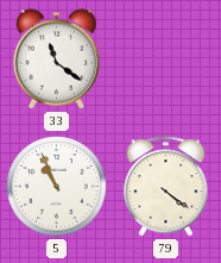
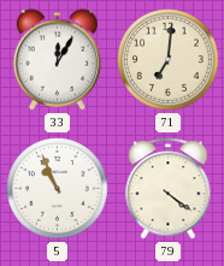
33: 11:21 -> 12:05 (58, 60)
71: none -> 7:01 (169, 60)
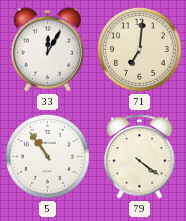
5: 10:56 -> 10:54 (48, 157)
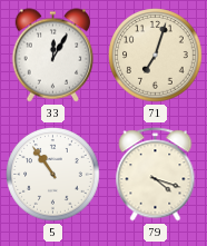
71: 7:01 -> 7:03 (156, 56)
79: 4:21 -> 4:18 (156, 175)
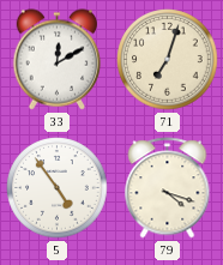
33: 12:05 -> 12:10 (58, 60)
5: 10:54 -> 4:54 (58, 188)
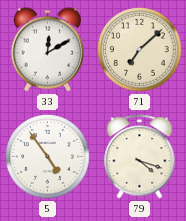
71: 7:03 -> 7:08 (140, 50)
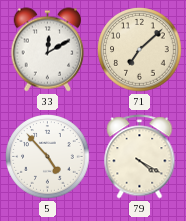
5: 4:54 -> 4:53 (48, 157)
79: 4:18 -> 4:20 (140, 157)
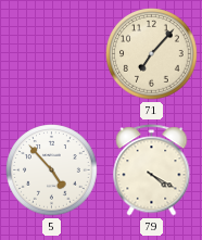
33: 12:10 -> none (48, 50)
71: 7:08 -> 7:07 (152, 54)
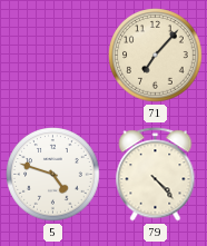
5: 4:53 -> 4:48 (53, 175)
79: 4:20 -> 4:23 (156, 175)
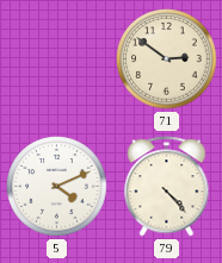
71: 7:07 -> 2:51 (167, 60)
5: 4:48 -> 4:11 (57, 187)
